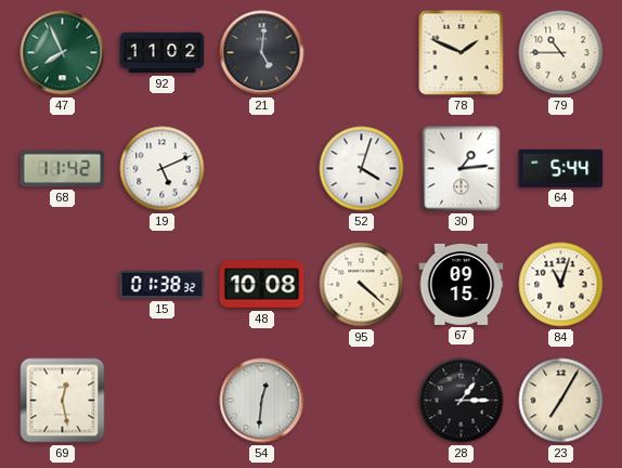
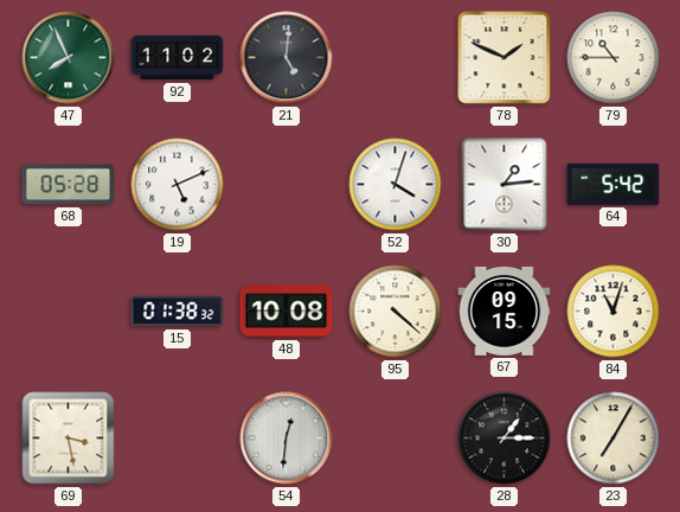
68: 11:42 -> 05:28 (69, 185)
64: 5:44 -> 5:42 (614, 184)
69: 12:28 -> 3:28 (69, 439)
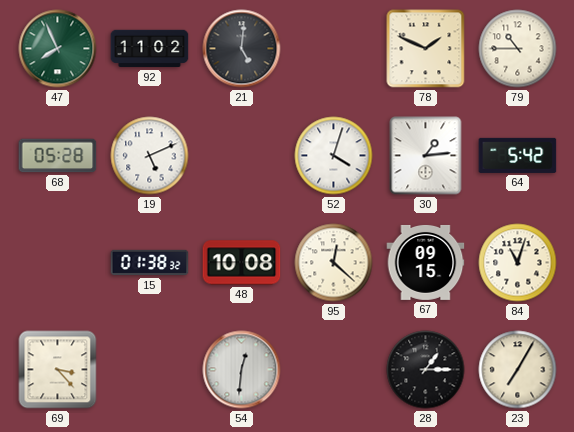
95: 4:22 -> 12:22 (334, 263)
69: 3:28 -> 3:23 (58, 370)
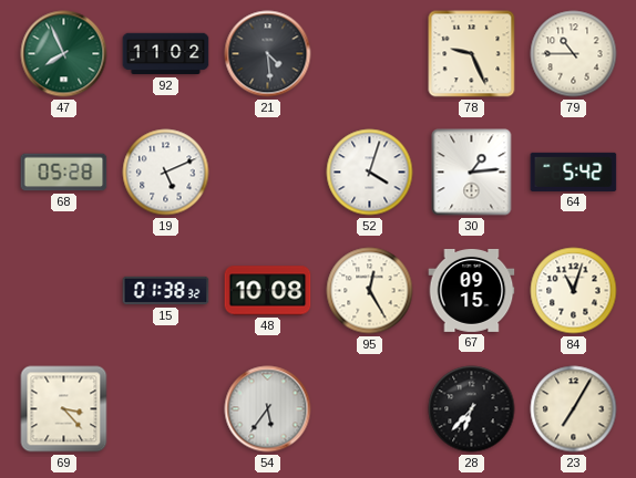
21: 5:01 -> 4:29 (268, 54)
78: 1:49 -> 9:26 (472, 54)
95: 12:22 -> 12:25 (370, 291)
54: 12:31 -> 5:36 (268, 409)
28: 1:15 -> 6:37 (472, 409)
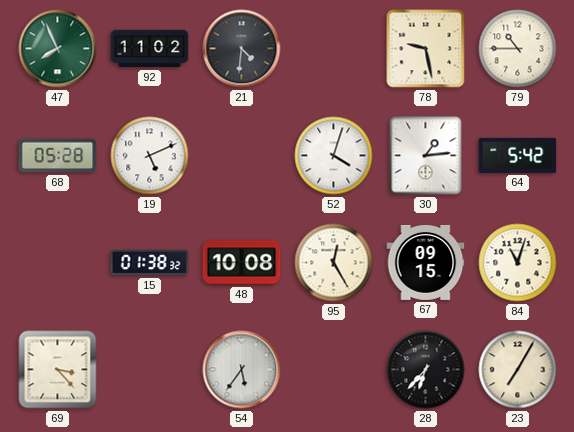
21: 4:29 -> 4:31 (242, 49)
78: 9:26 -> 9:28 (426, 49)
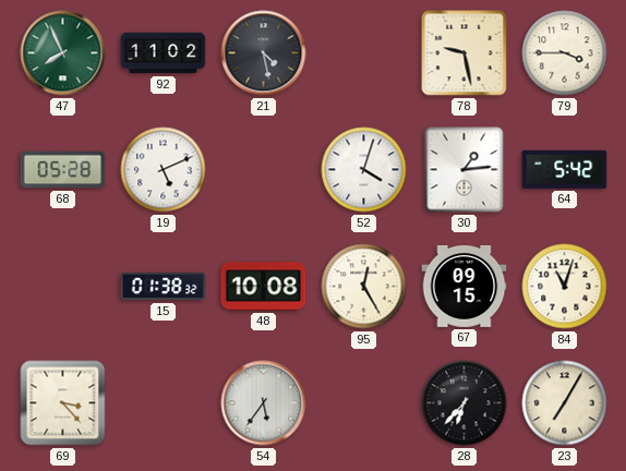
21: 4:31 -> 4:28 (264, 53)
79: 10:45 -> 3:45 (565, 53)
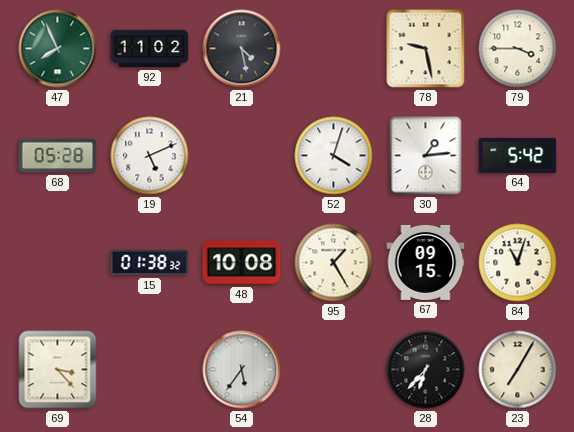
95: 12:25 -> 1:25 (334, 263)
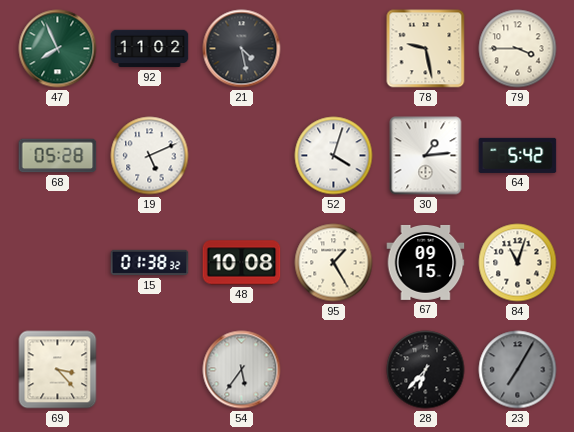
23 dial: cream -> grey (518, 370)
